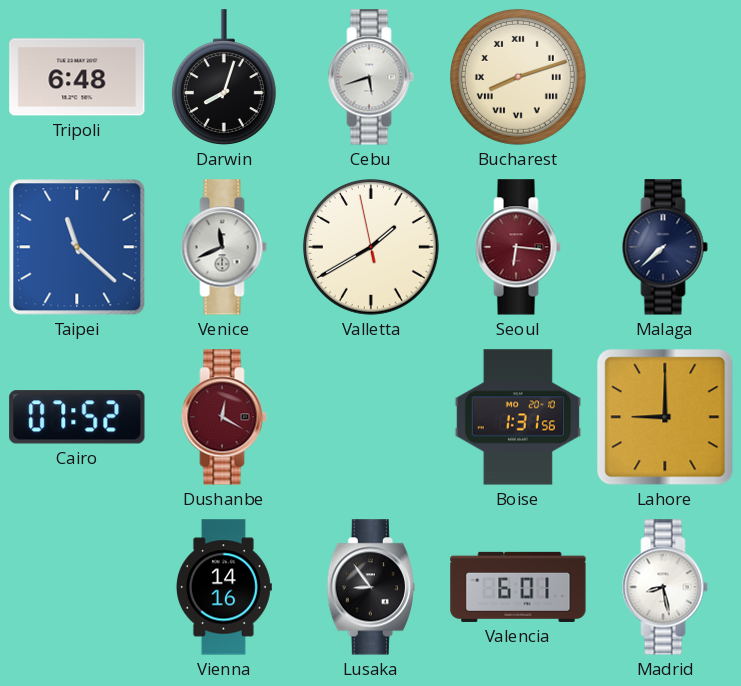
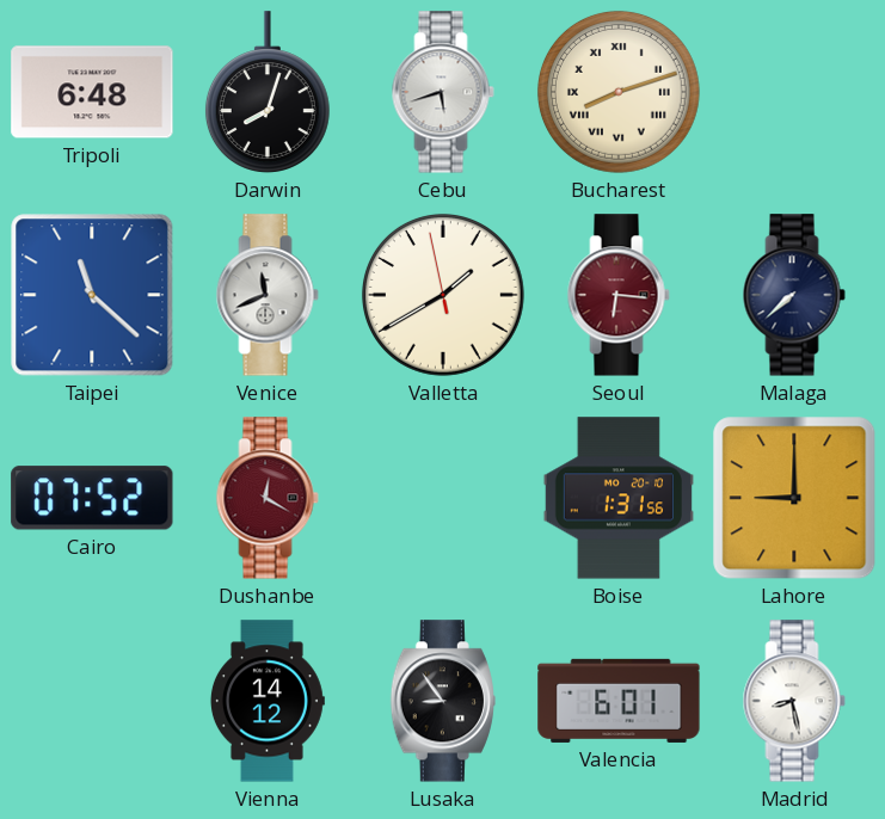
Vienna: 14:16 -> 14:12 (268, 701)
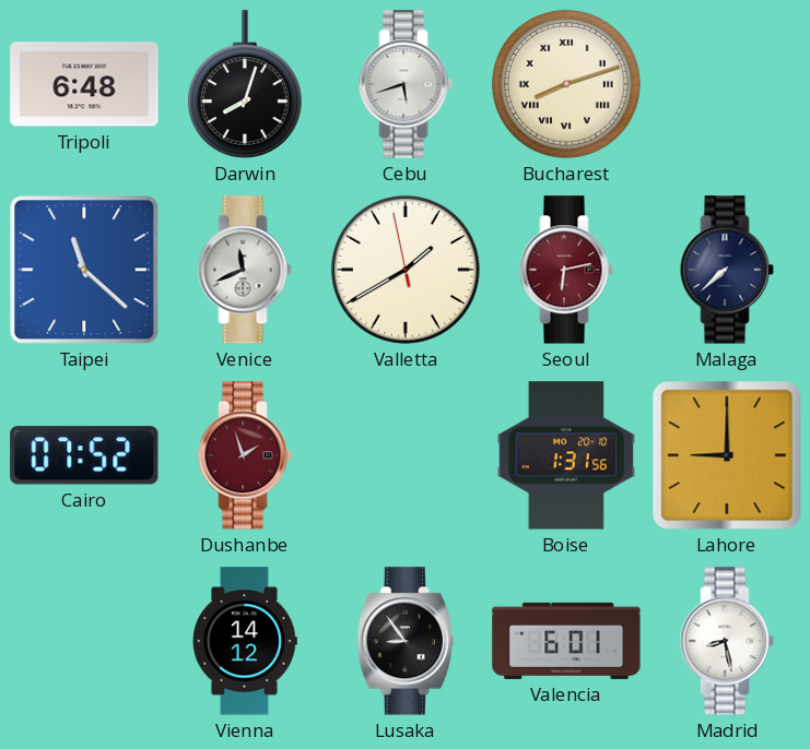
Seoul: 6:16 -> 6:13 (566, 270)
Dushanbe: 12:20 -> 1:57 (245, 455)
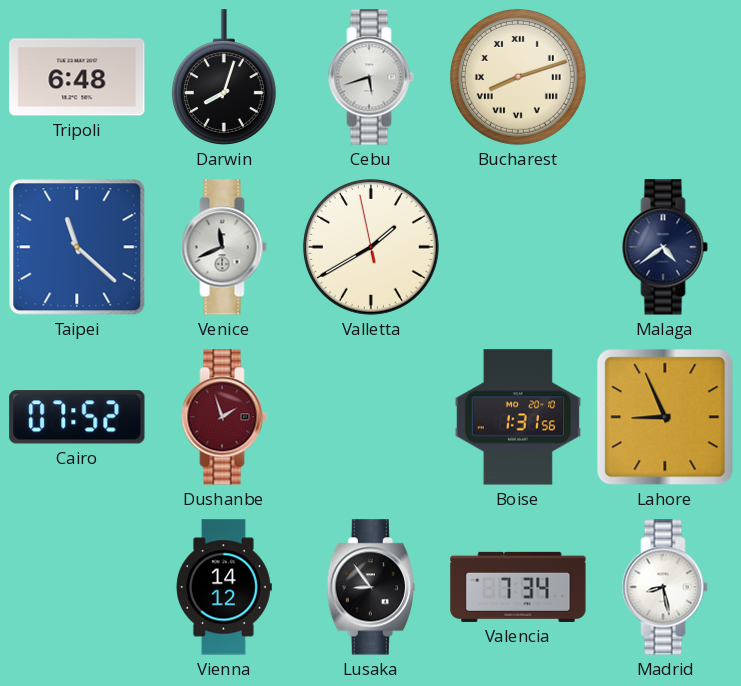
Seoul: 6:13 -> none (566, 270)
Malaga: 7:38 -> 4:39 (665, 247)
Lahore: 9:00 -> 8:56 (665, 417)
Valencia: 6:01 -> 7:34 (518, 587)
